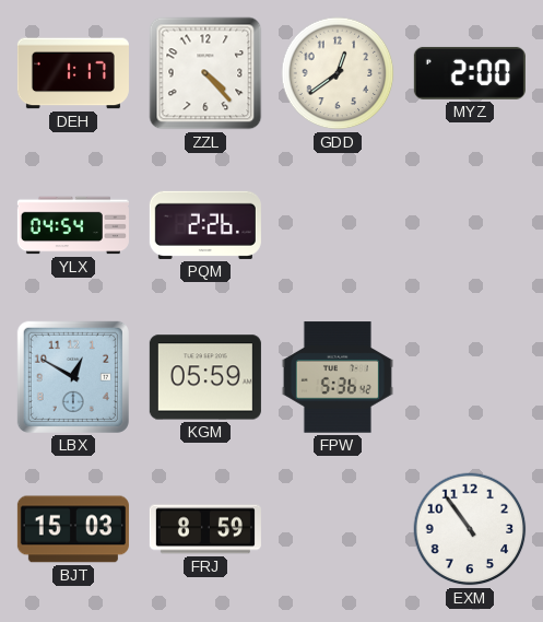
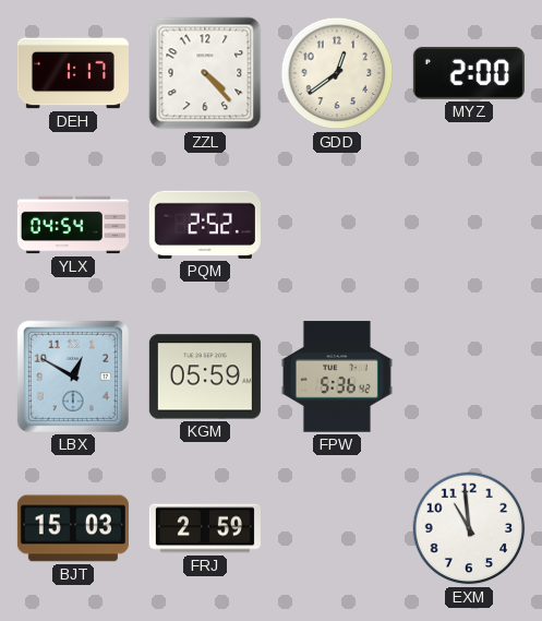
PQM: 2:26 -> 2:52 (205, 225)
FRJ: 8:59 -> 2:59 (205, 528)
EXM: 10:54 -> 10:59 (469, 528)
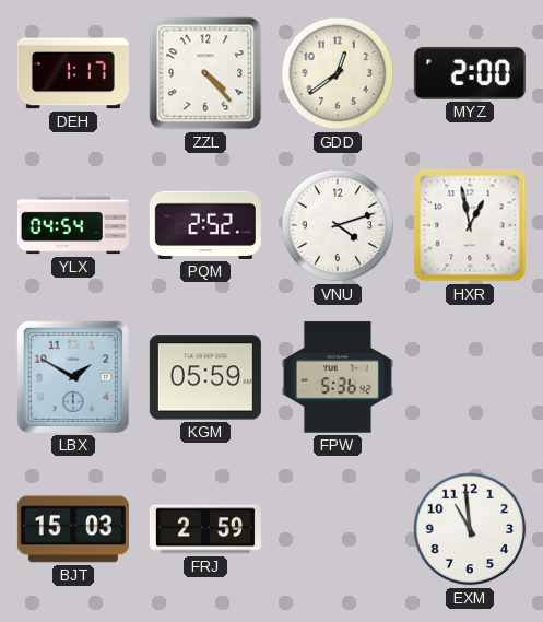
VNU: none -> 4:12 (338, 225)
HXR: none -> 12:58 (470, 225)
LBX: 12:50 -> 1:50 (73, 377)
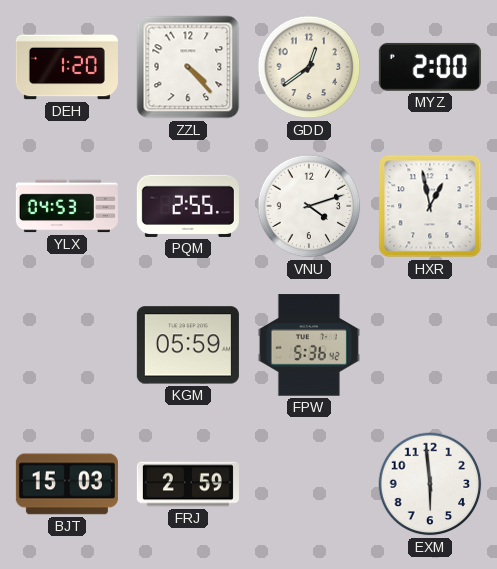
DEH: 1:17 -> 1:20 (67, 67)
YLX: 04:54 -> 04:53 (67, 206)
PQM: 2:52 -> 2:55 (188, 206)
LBX: 1:50 -> none (73, 377)
EXM: 10:59 -> 5:59 (430, 484)
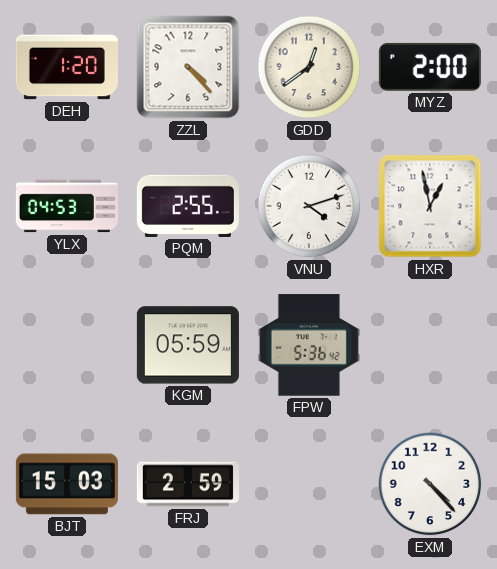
EXM: 5:59 -> 4:23 (430, 484)
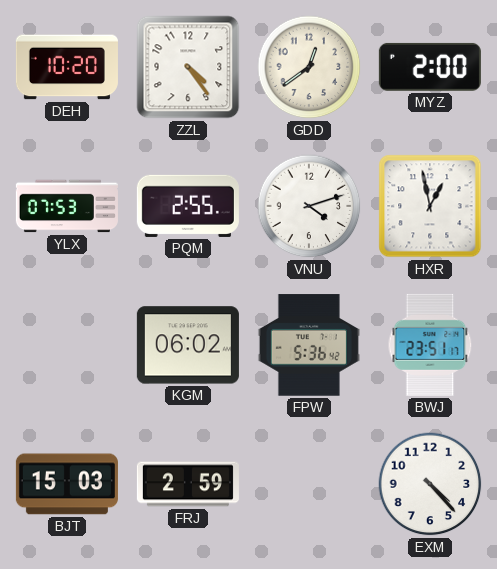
DEH: 1:20 -> 10:20 (67, 67)
ZZL: 4:23 -> 4:24 (188, 67)
YLX: 04:53 -> 07:53 (67, 206)
KGM: 05:59 -> 06:02 (188, 345)
BWJ: none -> 23:51 (430, 345)
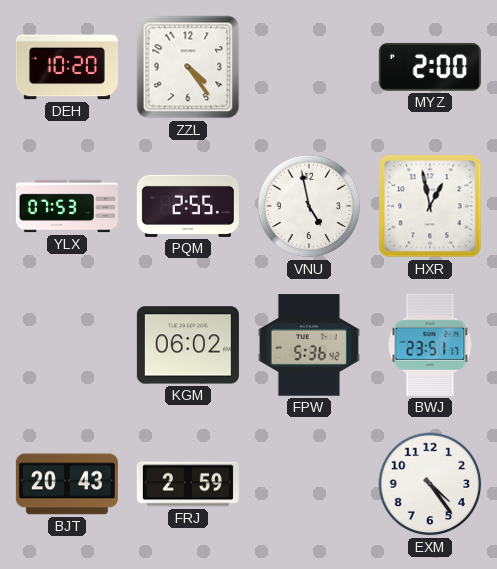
GDD: 12:39 -> none (309, 67)
VNU: 4:12 -> 4:58 (309, 206)
BJT: 15:03 -> 20:43 (67, 484)
EXM: 4:23 -> 4:24 (430, 484)
